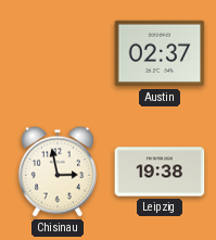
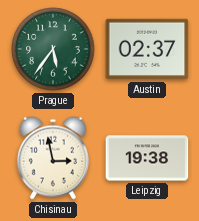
Prague: none -> 5:36 (53, 49)
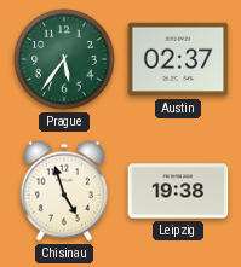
Chisinau: 2:58 -> 4:57 (64, 191)
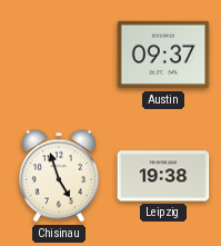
Prague: 5:36 -> none (64, 59)
Austin: 02:37 -> 09:37 (163, 55)
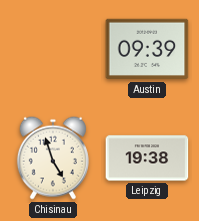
Austin: 09:37 -> 09:39 (147, 49)
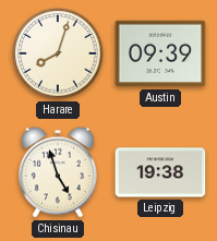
Harare: none -> 8:03 (58, 53)
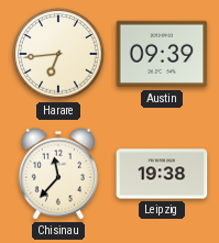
Harare: 8:03 -> 6:44 (58, 54)
Chisinau: 4:57 -> 11:37 (58, 174)
